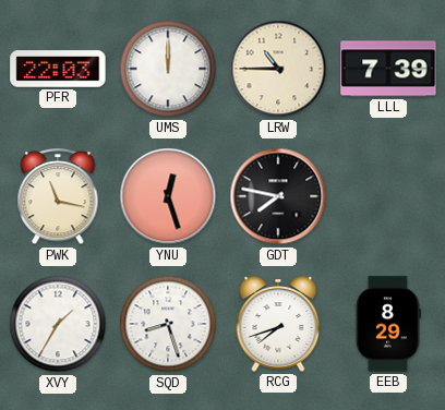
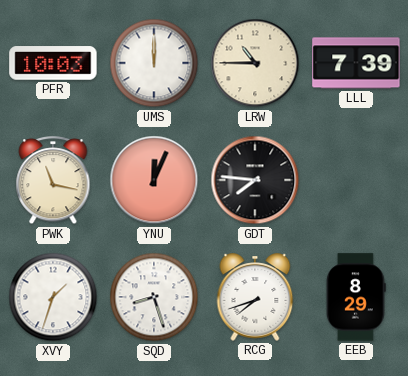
PFR: 22:03 -> 10:03 (53, 63)
YNU: 12:27 -> 12:04 (154, 180)
GDT: 7:47 -> 7:46 (255, 180)
XVY: 1:35 -> 1:33 (53, 297)
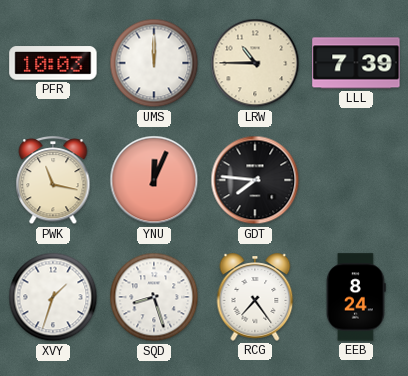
RCG: 7:42 -> 7:24 (255, 297)
EEB: 8:29 -> 8:24 (357, 297)
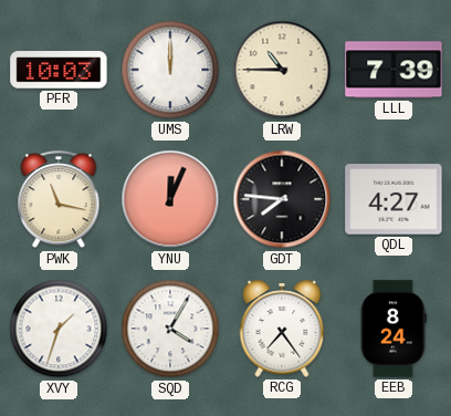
QDL: none -> 4:27 (394, 199)
SQD: 8:27 -> 4:05 (170, 329)
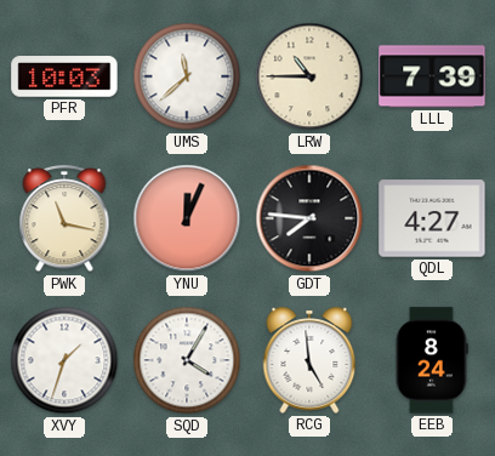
UMS: 12:00 -> 11:38 (187, 76)
RCG: 7:24 -> 4:59 (309, 360)
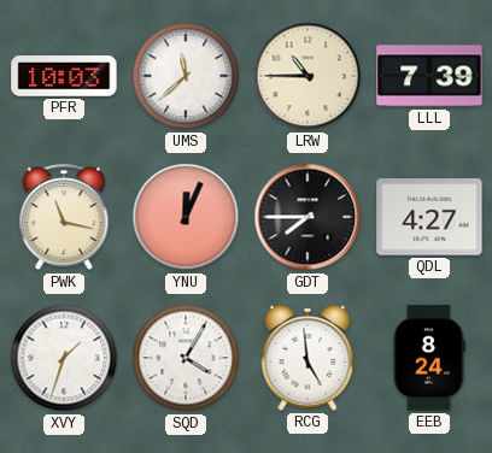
GDT: 7:46 -> 7:45 (307, 217)
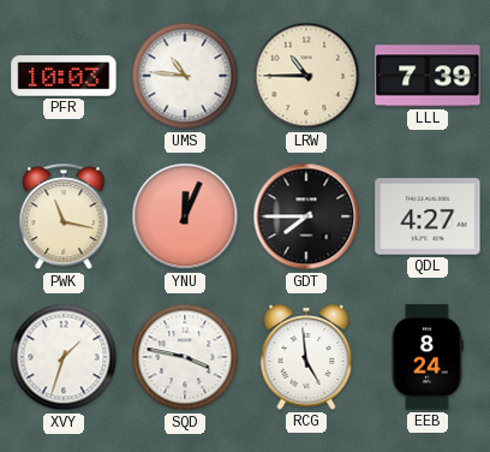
UMS: 11:38 -> 10:46 (185, 76)
SQD: 4:05 -> 3:47 (185, 357)
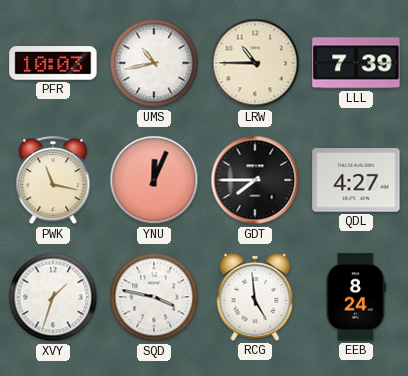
UMS: 10:46 -> 10:43 (154, 63)
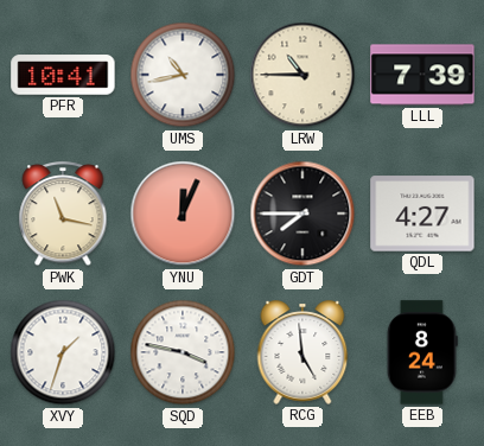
PFR: 10:03 -> 10:41 (63, 75)
